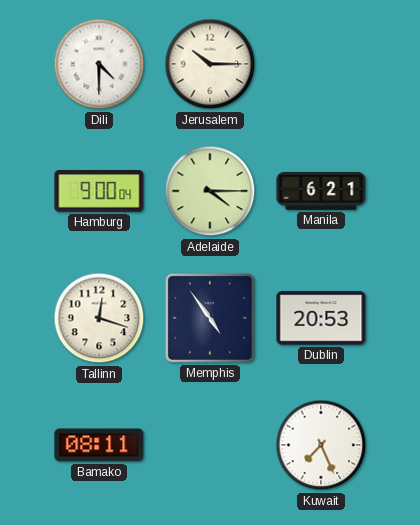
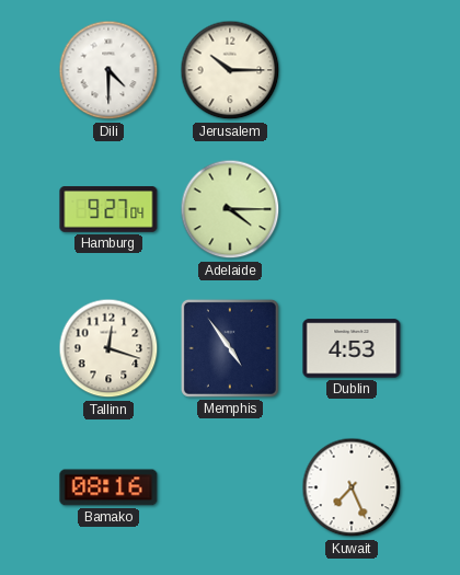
Hamburg: 9:00 -> 9:27 (108, 209)
Manila: 6:21 -> none (321, 191)
Dublin: 20:53 -> 4:53 (352, 348)
Bamako: 08:11 -> 08:16 (108, 487)
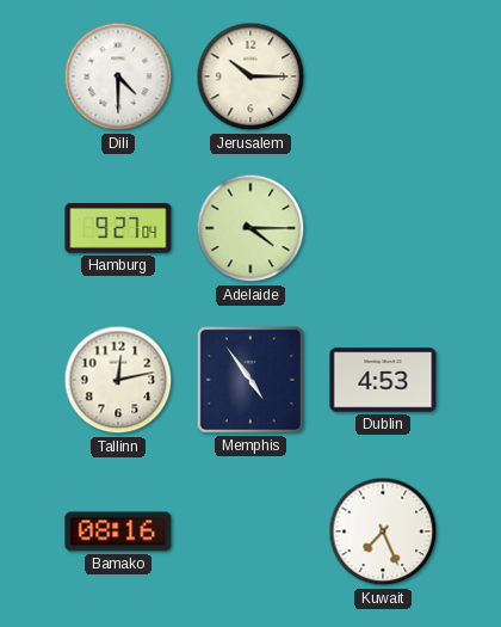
Tallinn: 12:18 -> 12:13 (118, 380)
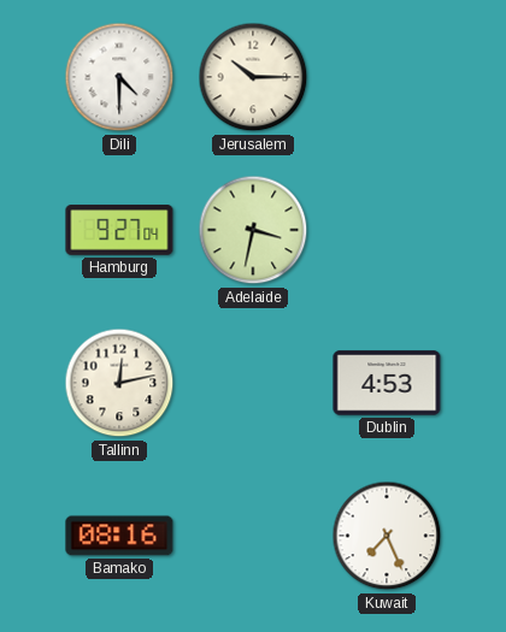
Adelaide: 4:15 -> 3:32 (253, 230)
Memphis: 4:54 -> none (250, 380)
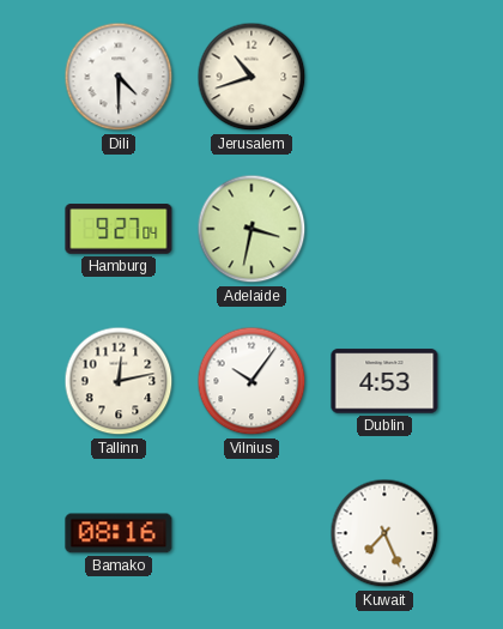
Jerusalem: 10:15 -> 10:42 (251, 77)
Vilnius: none -> 10:06 (251, 381)
